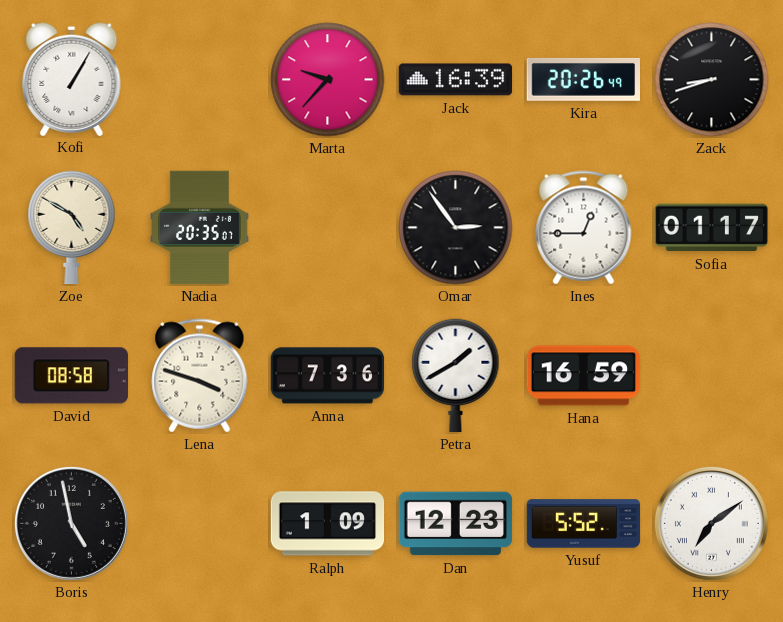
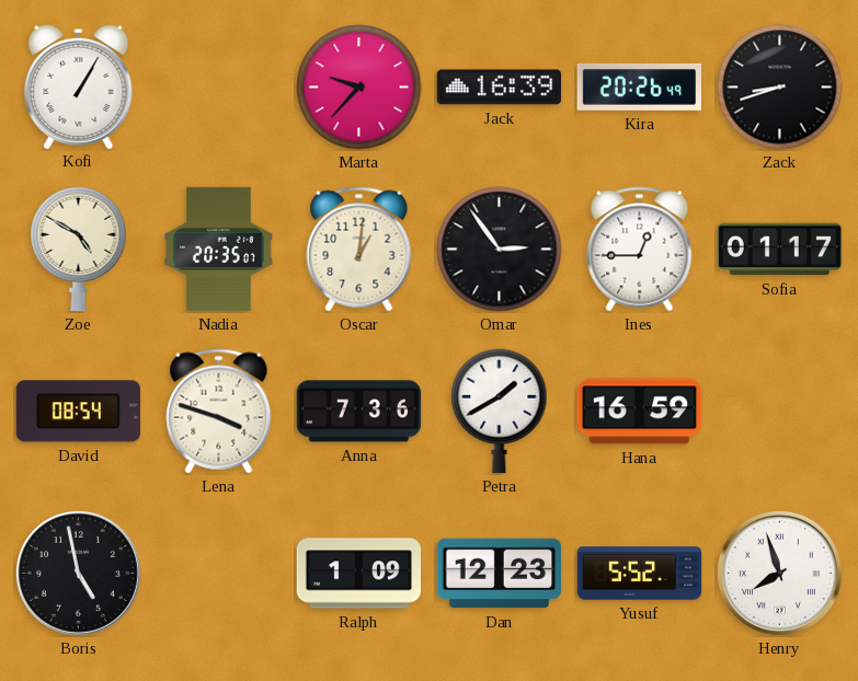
Oscar: none -> 1:01 (359, 250)
David: 08:58 -> 08:54 (78, 412)
Henry: 7:09 -> 7:57 (779, 573)
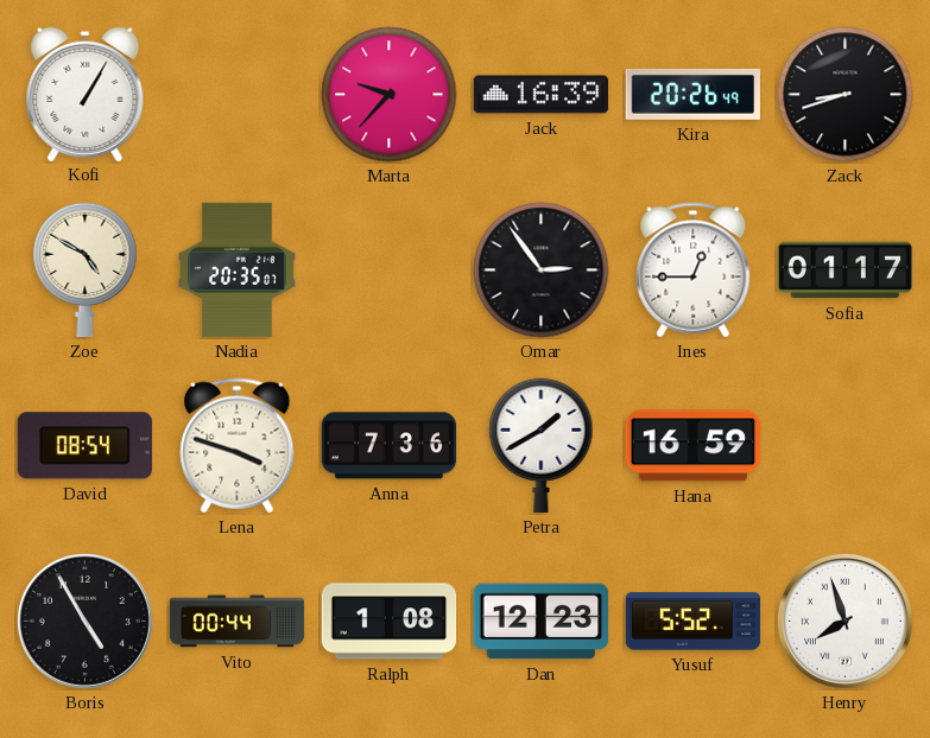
Oscar: 1:01 -> none (359, 250)
Boris: 4:58 -> 4:55 (84, 621)
Vito: none -> 00:44 (238, 622)
Ralph: 1:09 -> 1:08 (390, 622)
